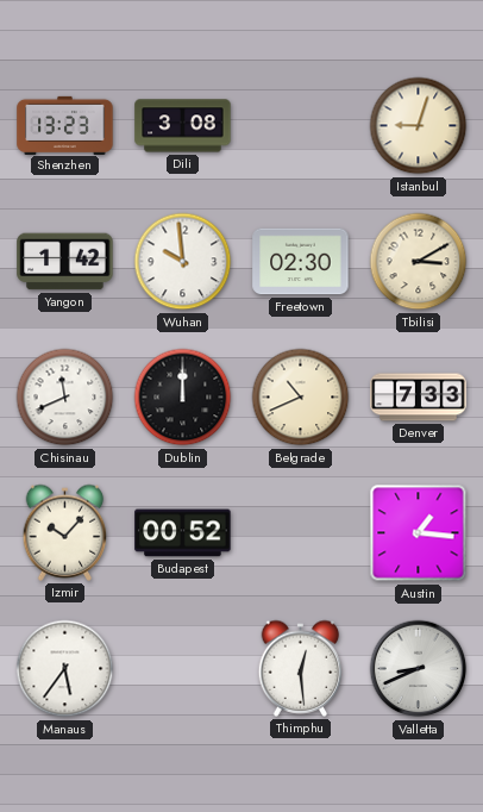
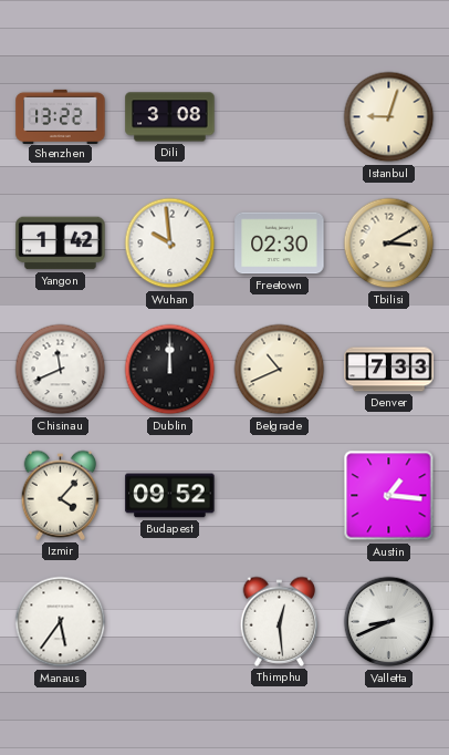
Shenzhen: 13:23 -> 13:22 (61, 116)
Izmir: 10:07 -> 4:07 (61, 495)
Budapest: 00:52 -> 09:52 (170, 496)
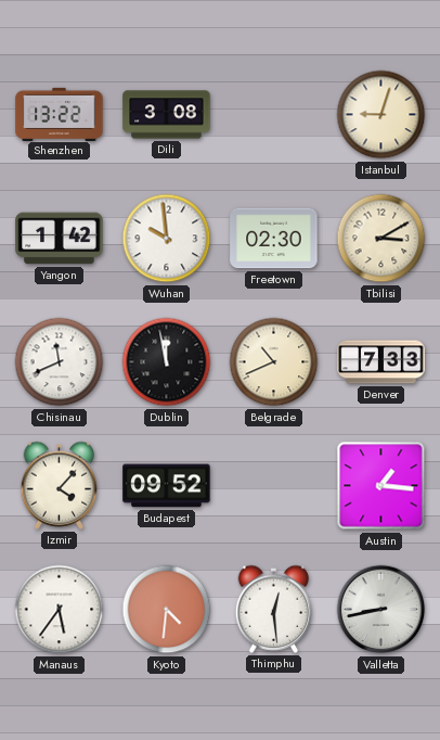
Dublin: 12:00 -> 11:58 (167, 362)
Kyoto: none -> 4:31 (167, 610)
Valletta: 8:41 -> 8:43 (381, 610)
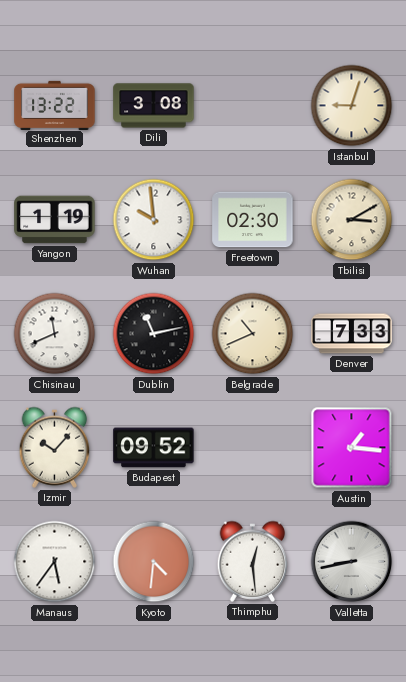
Yangon: 1:42 -> 1:19 (55, 220)
Dublin: 11:58 -> 11:13 (154, 334)
Izmir: 4:07 -> 10:07 (55, 447)
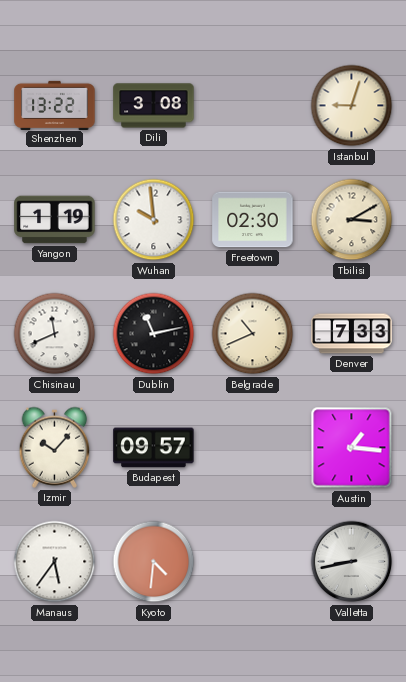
Budapest: 09:52 -> 09:57 (154, 448)
Thimphu: 12:29 -> none (253, 561)
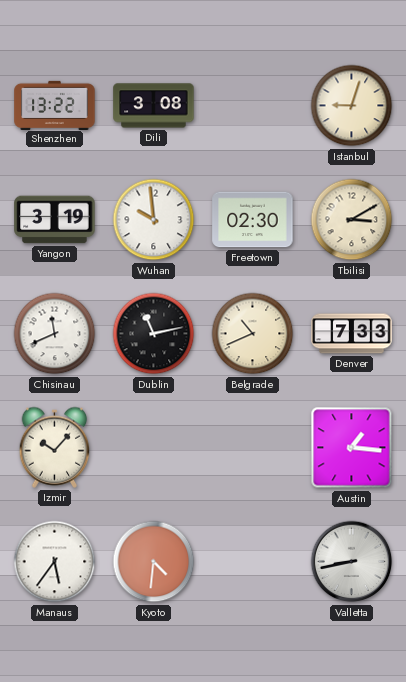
Yangon: 1:19 -> 3:19 (55, 220)
Budapest: 09:57 -> none (154, 448)
